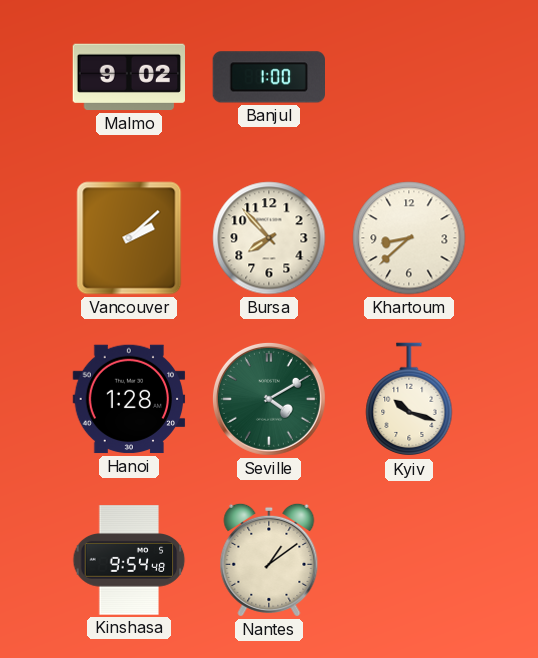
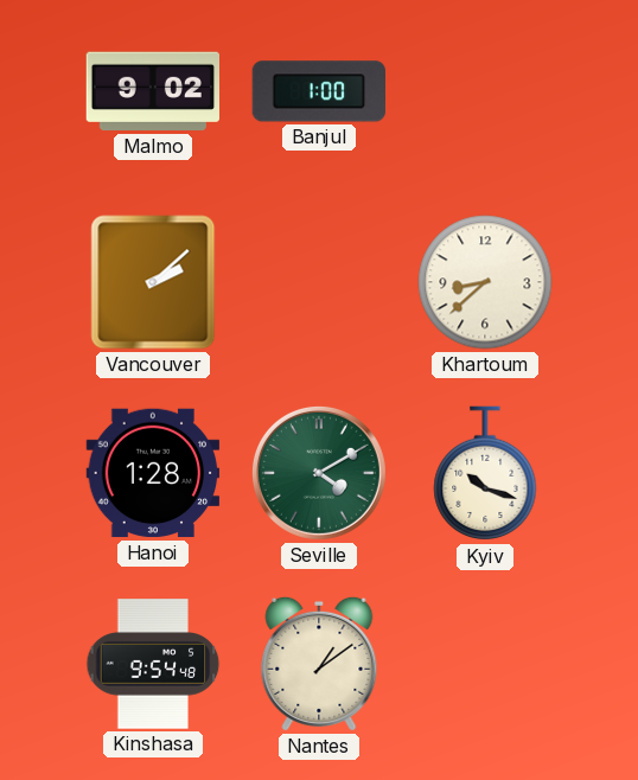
Bursa: 7:53 -> none (269, 238)
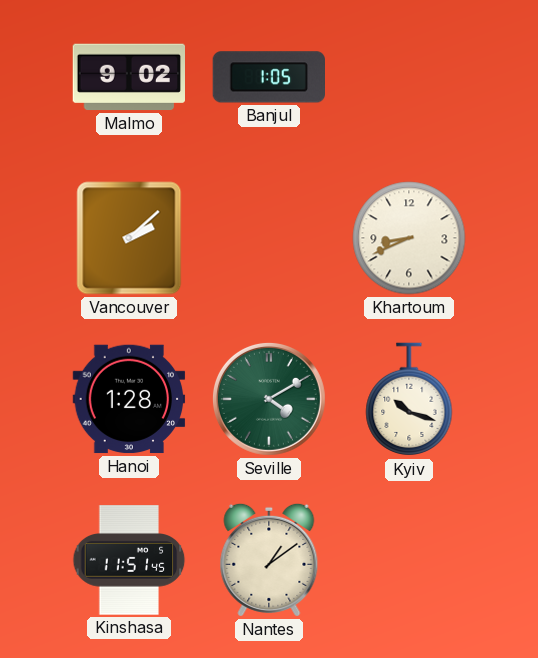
Banjul: 1:00 -> 1:05 (268, 77)
Khartoum: 8:38 -> 8:41 (409, 238)
Kinshasa: 9:54 -> 11:51 (129, 560)
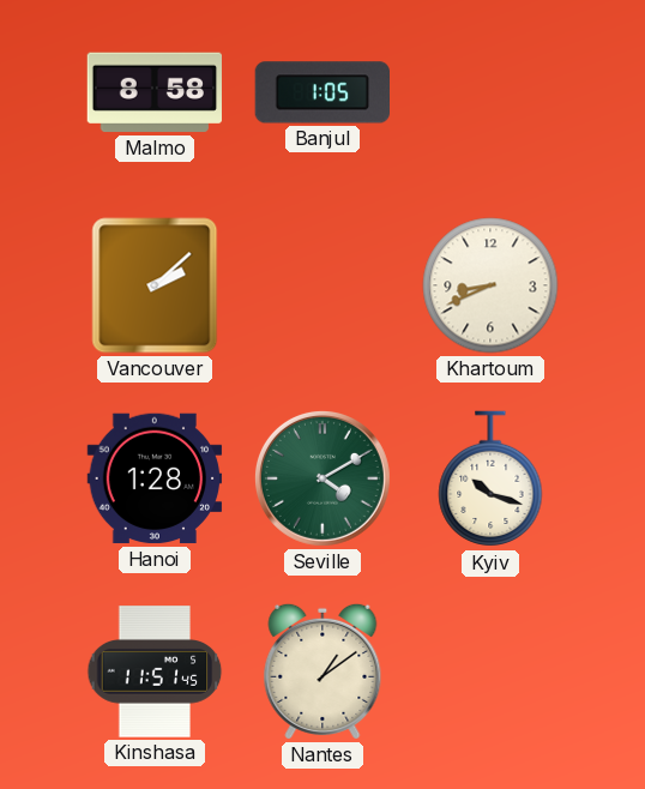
Malmo: 9:02 -> 8:58 (155, 92)
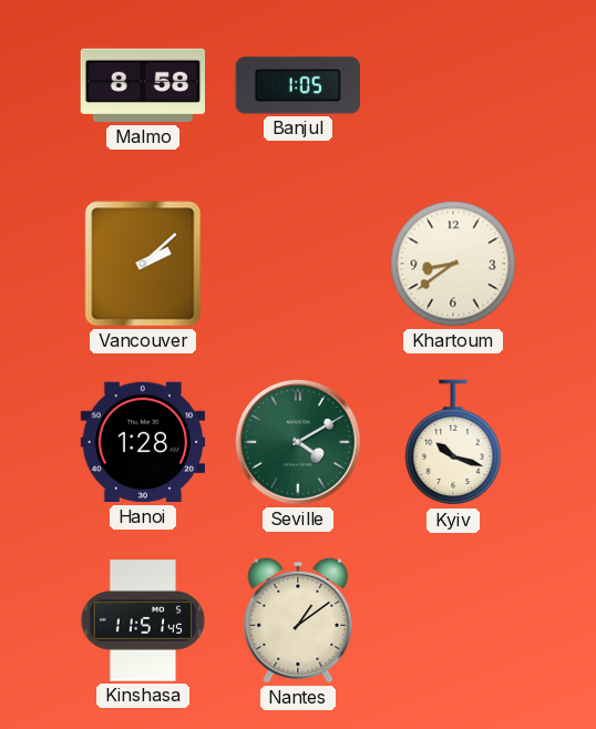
Khartoum: 8:41 -> 8:39 (453, 264)
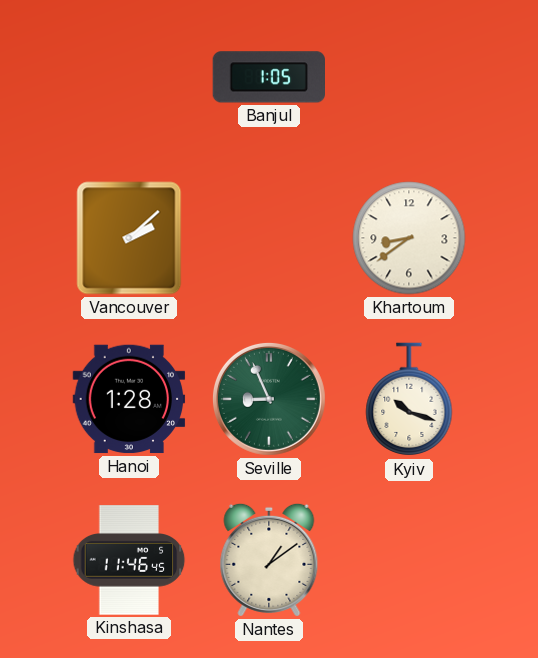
Malmo: 8:58 -> none (143, 85)
Seville: 4:10 -> 8:56 (269, 399)
Kinshasa: 11:51 -> 11:46 (129, 560)
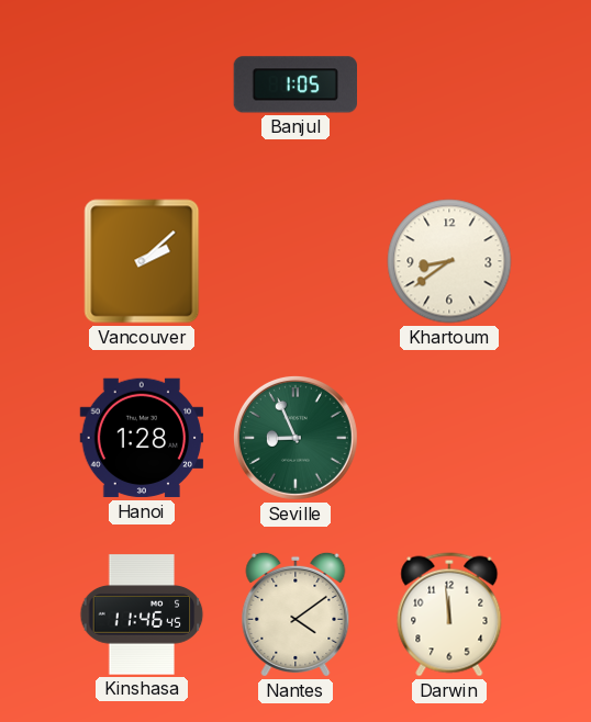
Kyiv: 10:18 -> none (409, 400)
Nantes: 1:09 -> 4:09 (295, 614)
Darwin: none -> 11:59 (449, 614)
